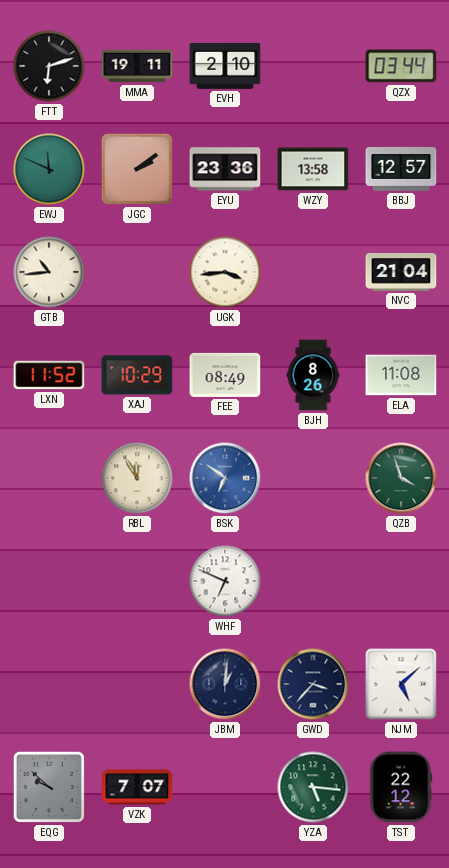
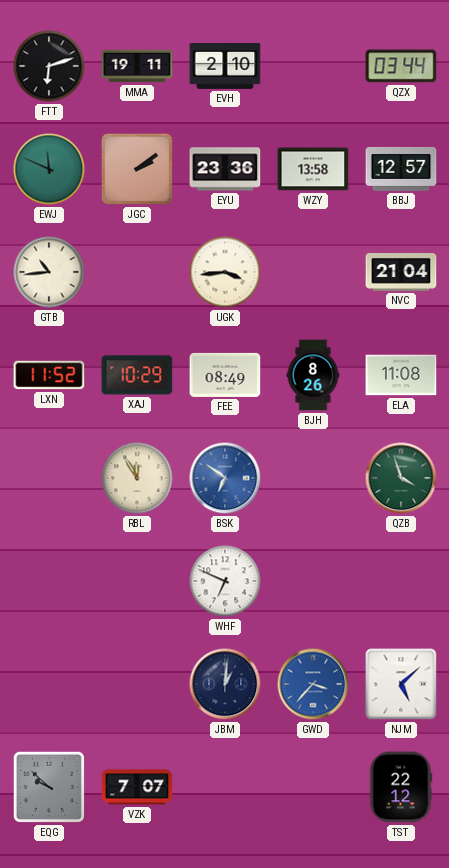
GWD dial: navy -> blue (313, 684)
YZA: 5:16 -> none (313, 787)
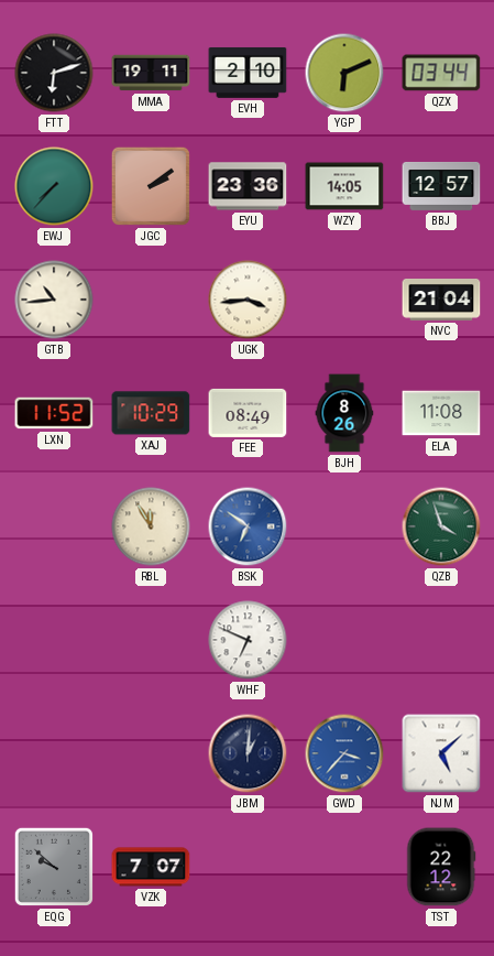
YGP: none -> 6:11 (344, 73)
EWJ: 11:49 -> 7:37 (54, 186)
WZY: 13:58 -> 14:05 (344, 186)
